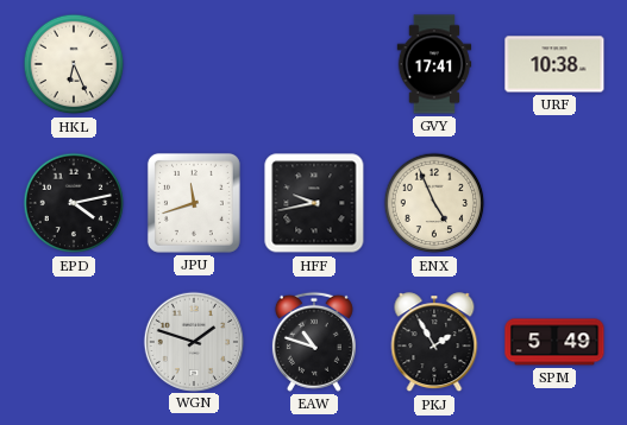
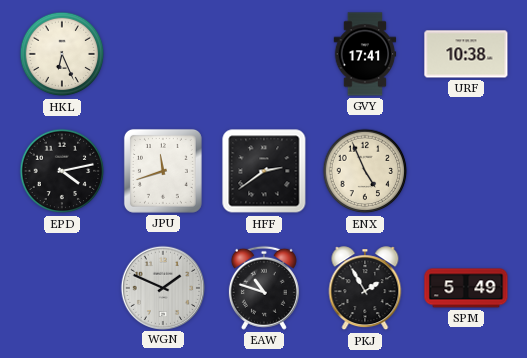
HFF: 9:43 -> 2:39 (264, 171)
WGN: 1:48 -> 1:49 (162, 287)
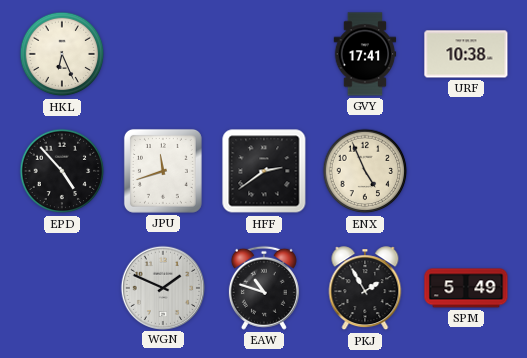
EPD: 4:13 -> 4:53 (62, 171)
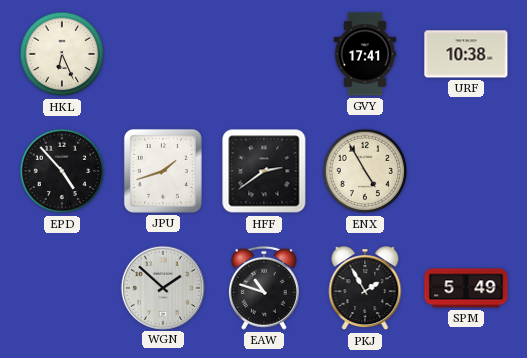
JPU: 11:42 -> 1:42 (163, 171)
ENX: 4:56 -> 4:55 (365, 171)
WGN: 1:49 -> 1:52 (162, 287)
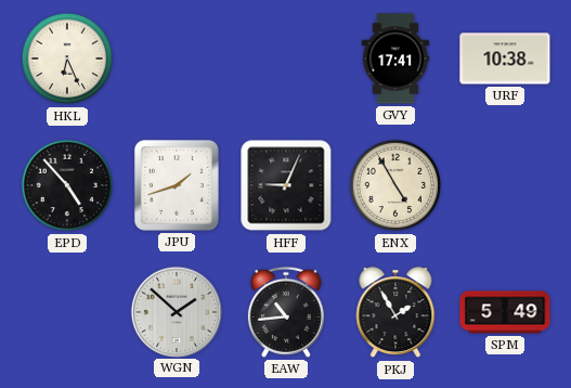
HFF: 2:39 -> 9:04 (286, 185)
EAW: 10:48 -> 10:44 (286, 312)
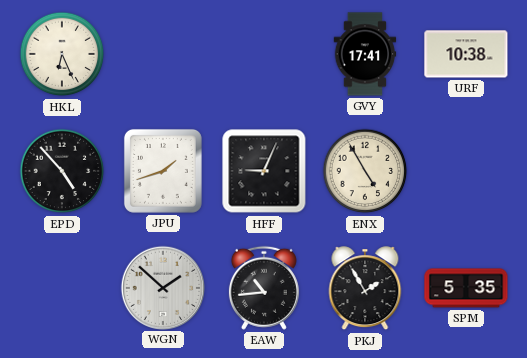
SPM: 5:49 -> 5:35 (466, 288)
